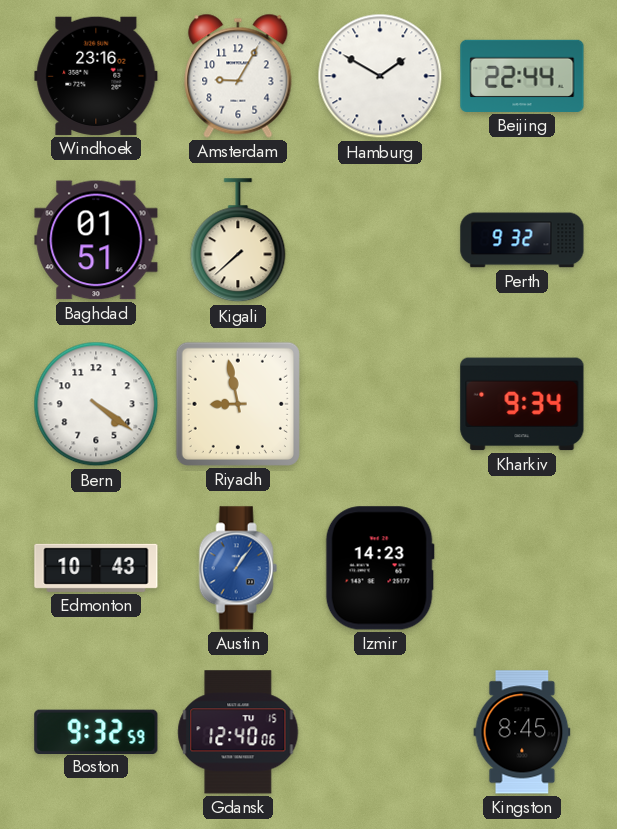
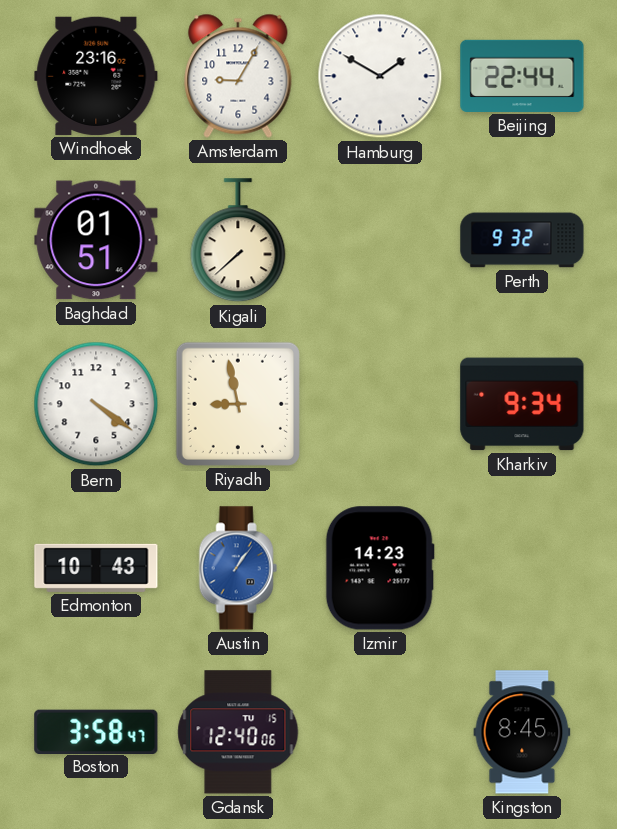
Boston: 9:32 -> 3:58 (96, 731)
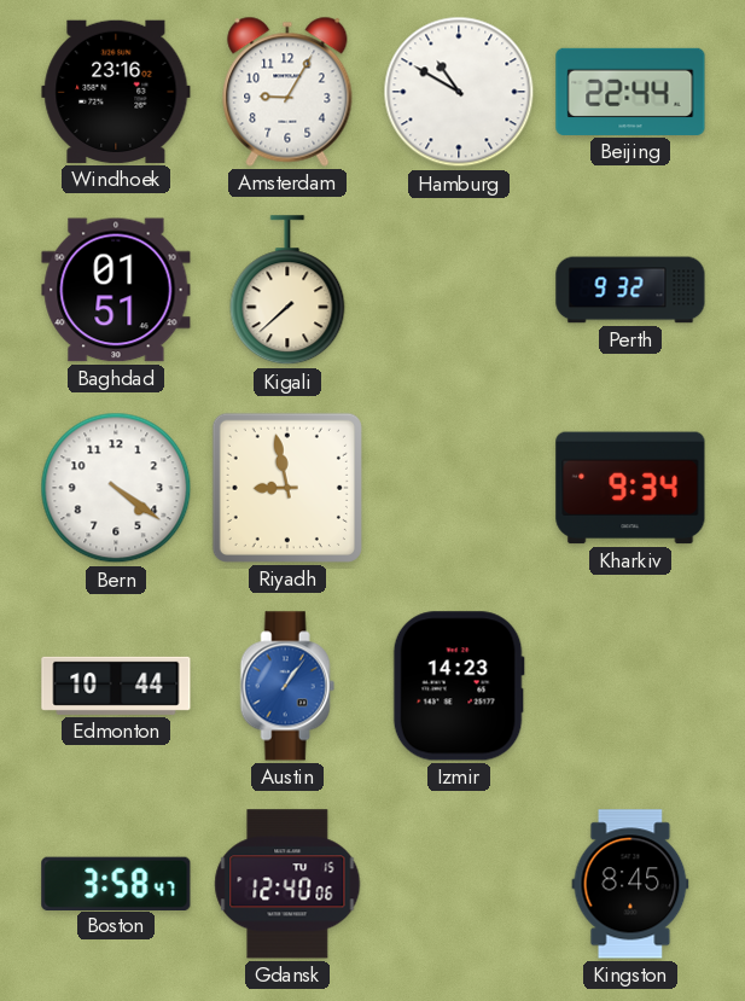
Hamburg: 1:50 -> 10:50 (459, 92)
Edmonton: 10:43 -> 10:44 (116, 686)
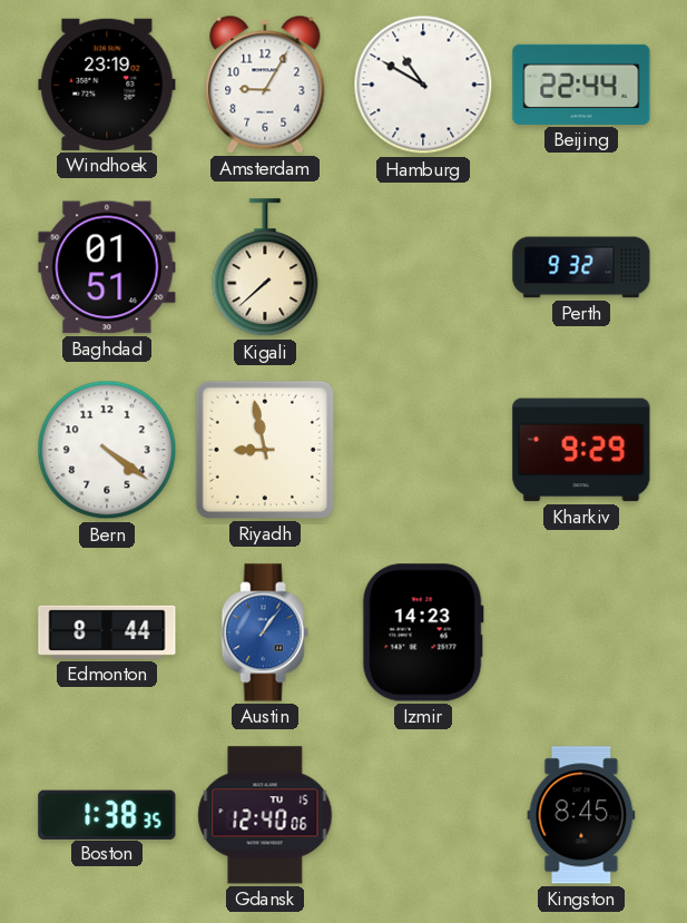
Windhoek: 23:16 -> 23:19 (107, 85)
Kharkiv: 9:34 -> 9:29 (581, 450)
Edmonton: 10:44 -> 8:44 (107, 632)
Boston: 3:58 -> 1:38 (107, 814)
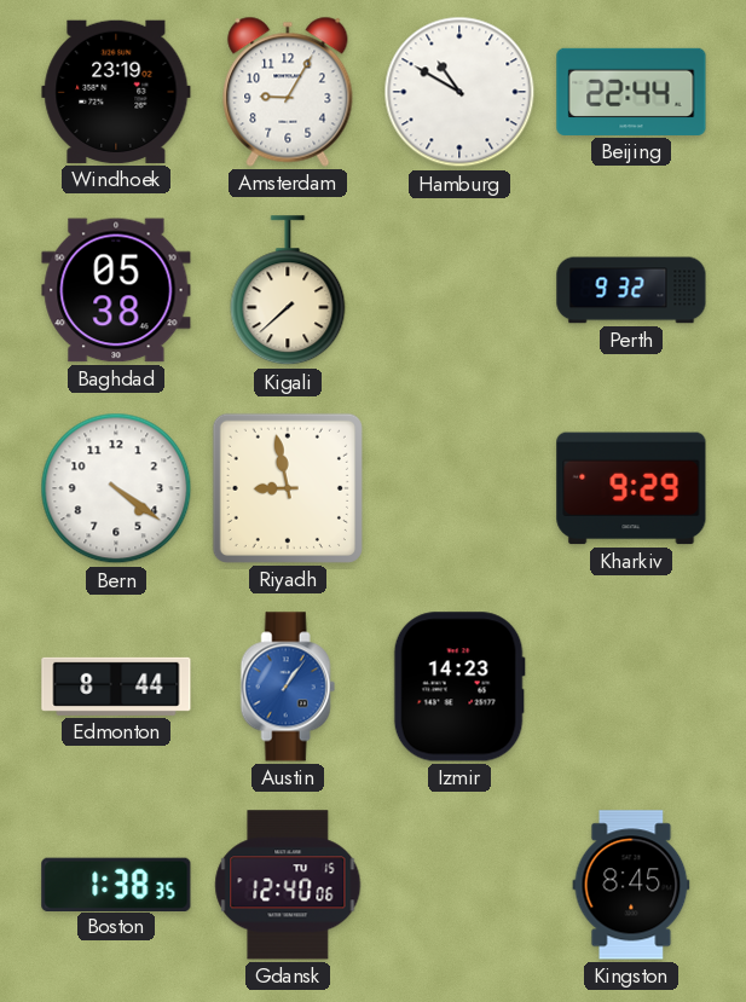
Baghdad: 01:51 -> 05:38 (116, 290)
